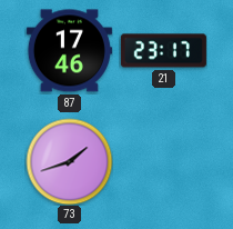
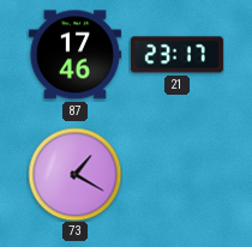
73: 1:42 -> 1:20 (74, 174)
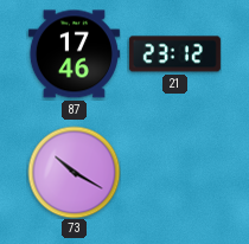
21: 23:17 -> 23:12 (174, 54)
73: 1:20 -> 10:20 (74, 172)
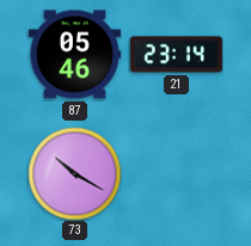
87: 17:46 -> 05:46 (74, 55)
21: 23:12 -> 23:14 (176, 55)
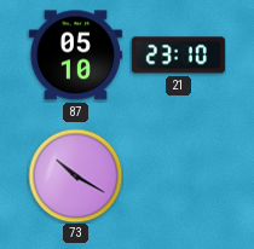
87: 05:46 -> 05:10 (75, 56)
21: 23:14 -> 23:10 (178, 56)
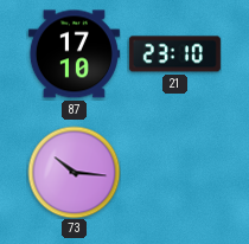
87: 05:10 -> 17:10 (74, 54)
73: 10:20 -> 10:16 (74, 172)
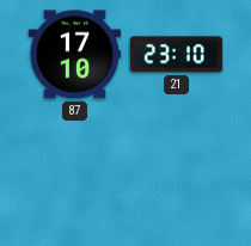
73: 10:16 -> none (74, 172)
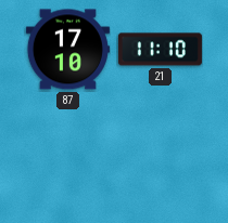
21: 23:10 -> 11:10 (160, 50)
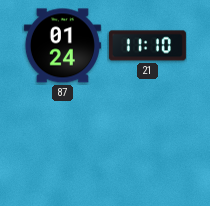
87: 17:10 -> 01:24 (62, 46)
